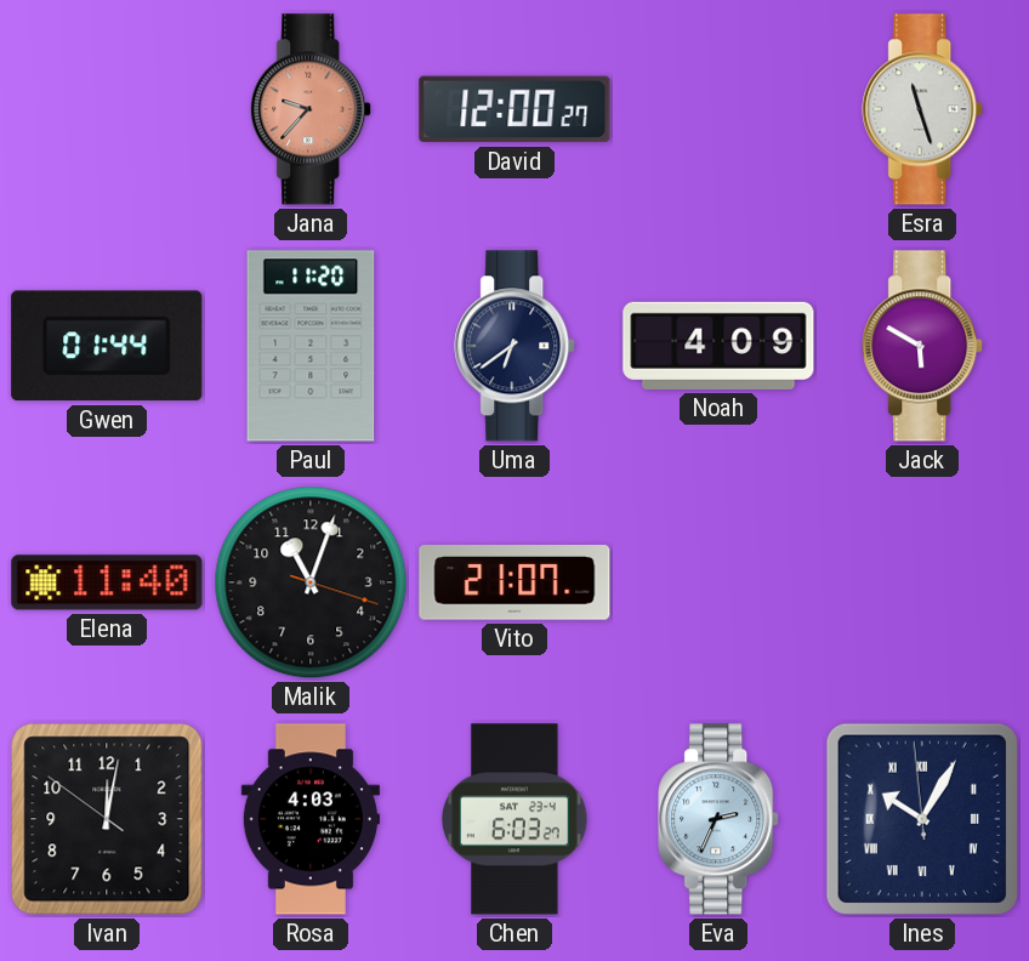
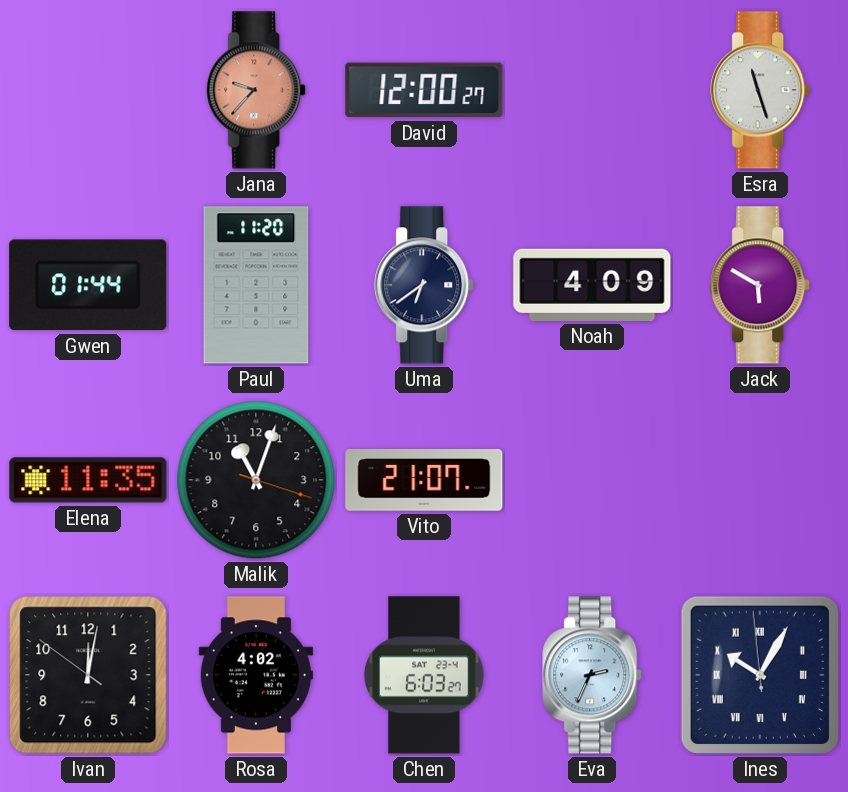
Elena: 11:40 -> 11:35 (88, 480)
Rosa: 4:03 -> 4:02 (256, 675)
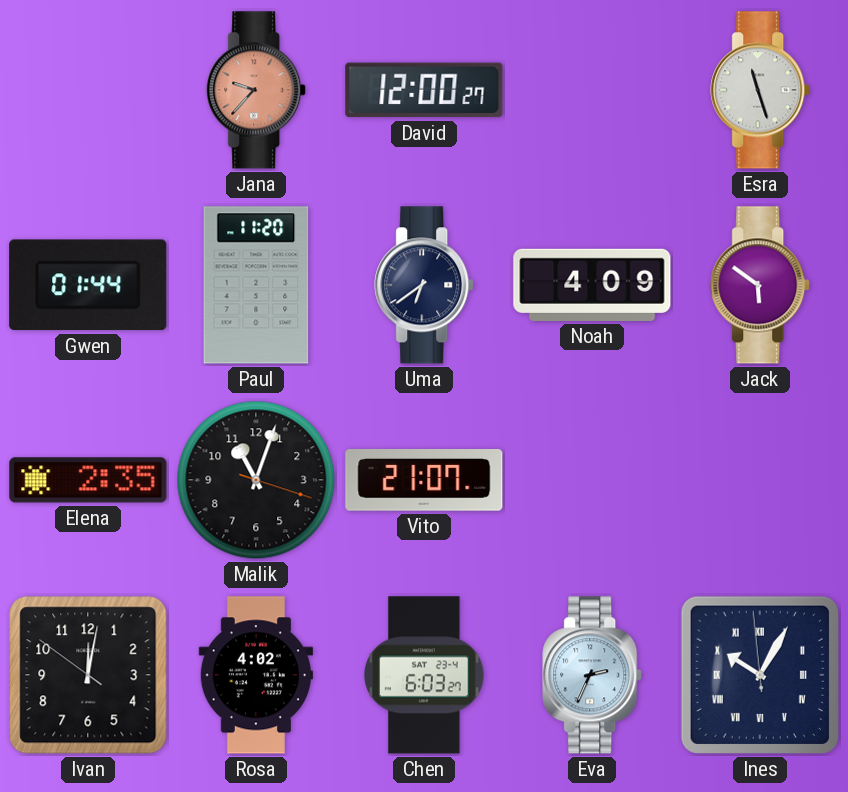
Jack: 5:50 -> 5:51 (761, 285)
Elena: 11:35 -> 2:35 (88, 480)
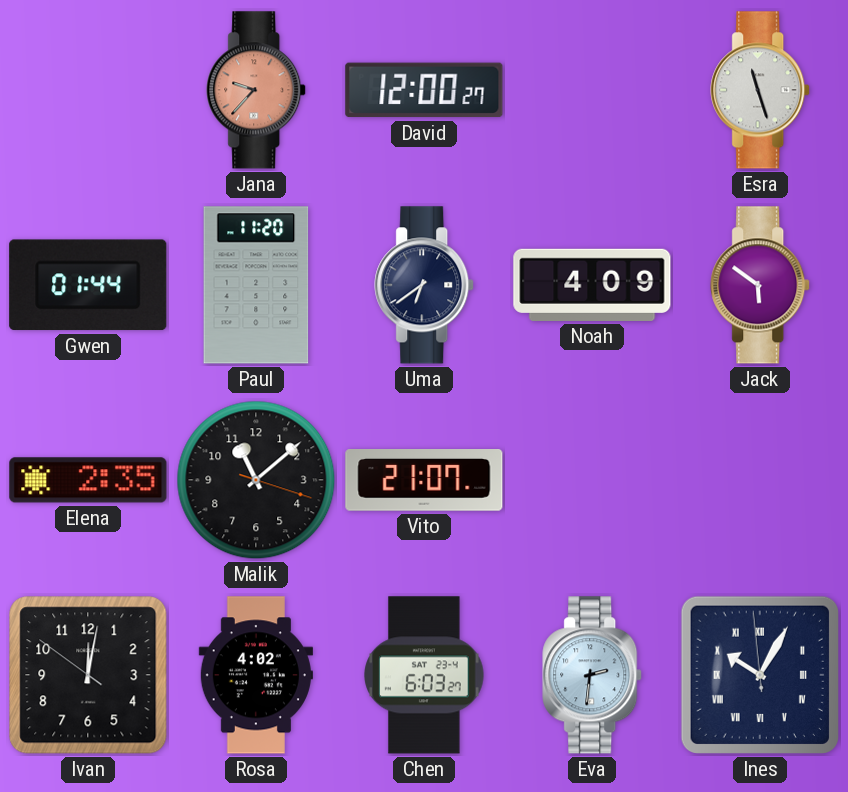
Malik: 11:03 -> 11:08 (256, 480)
Eva: 2:34 -> 2:31 (593, 675)
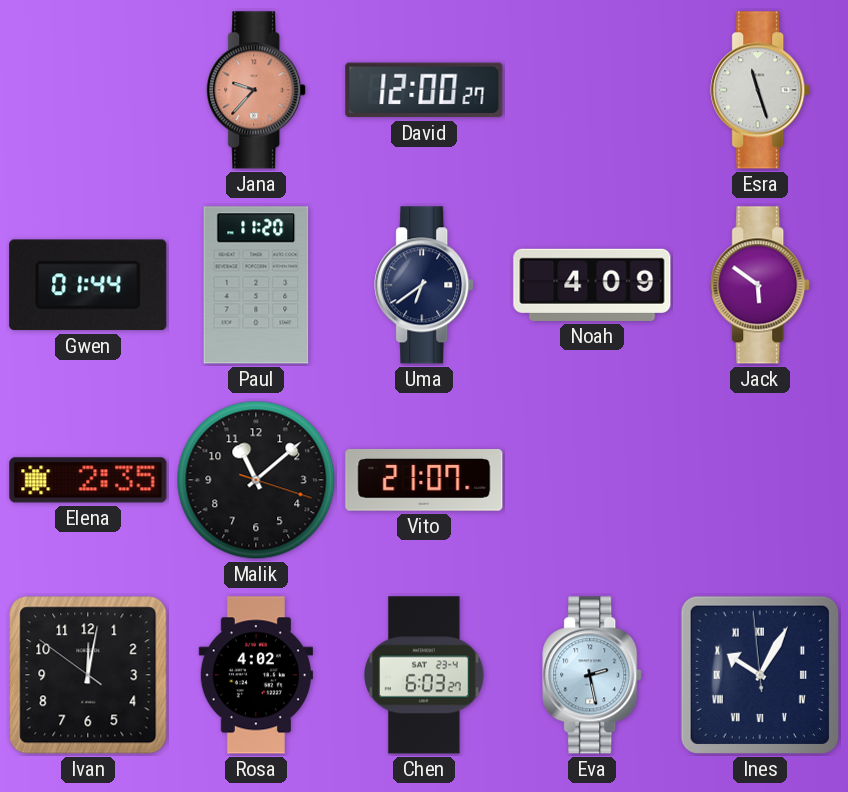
Eva: 2:31 -> 2:28 (593, 675)
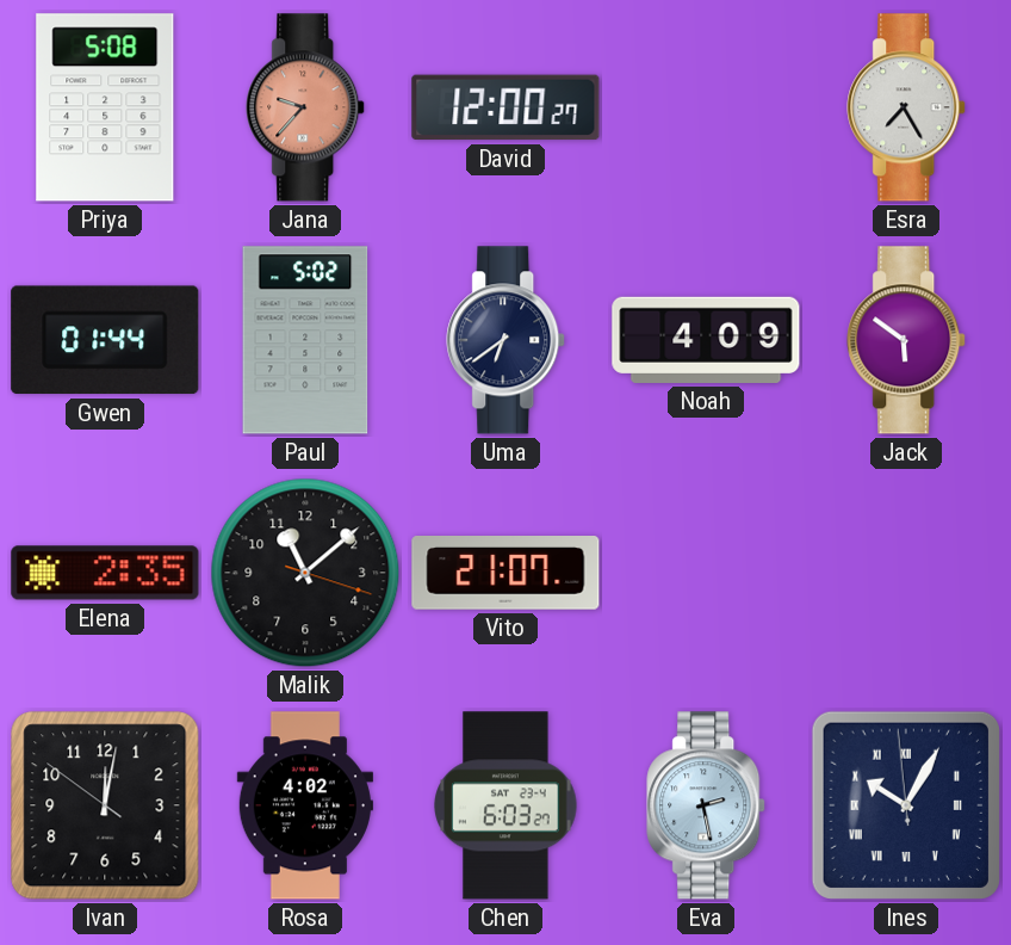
Priya: none -> 5:08 (105, 107)
Esra: 11:27 -> 7:25 (907, 107)
Paul: 11:20 -> 5:02 (305, 340)
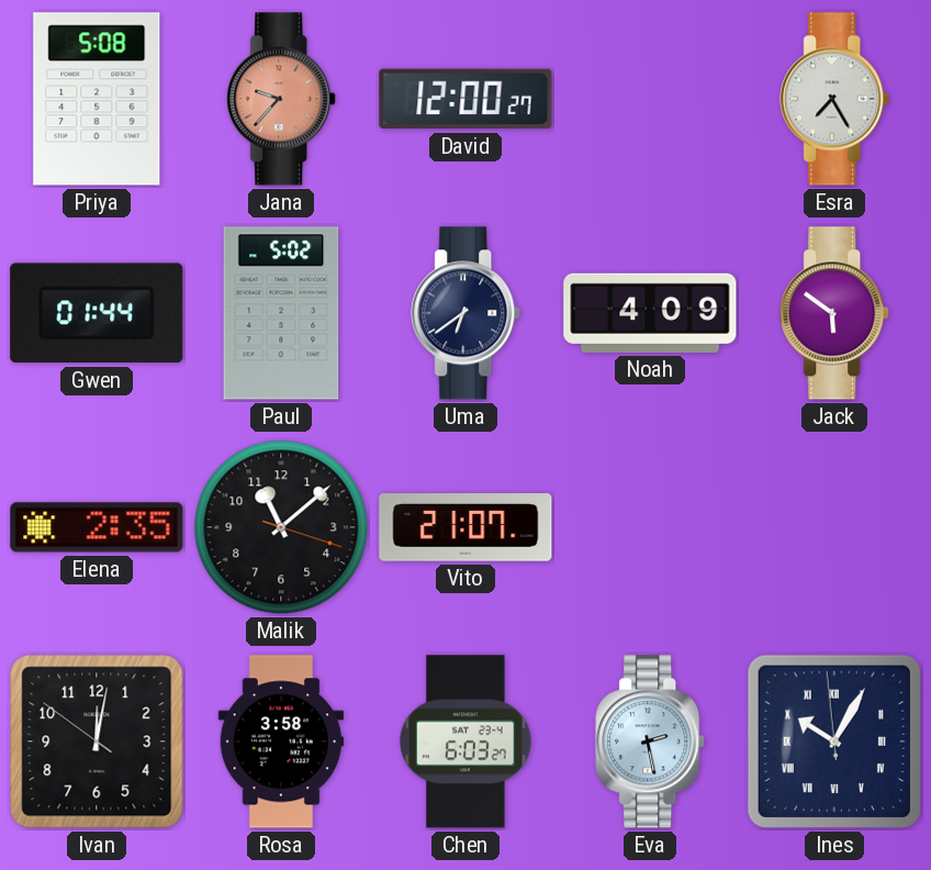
Rosa: 4:02 -> 3:58 (281, 741)
